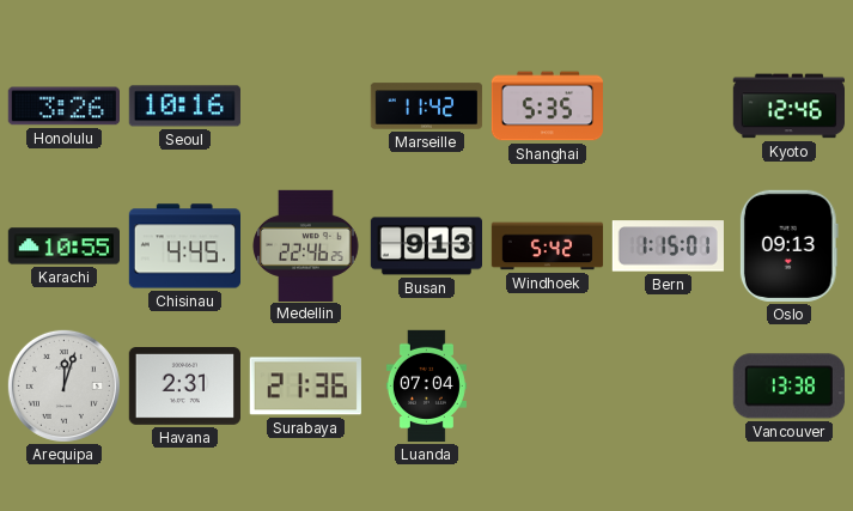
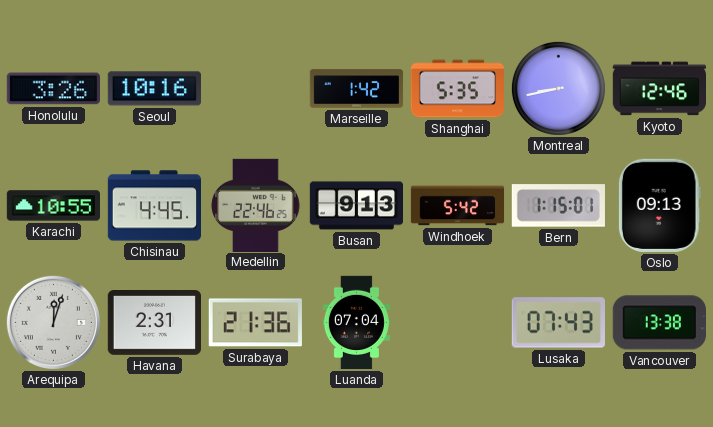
Marseille: 11:42 -> 1:42 (357, 89)
Montreal: none -> 8:43 (558, 88)
Lusaka: none -> 07:43 (558, 323)
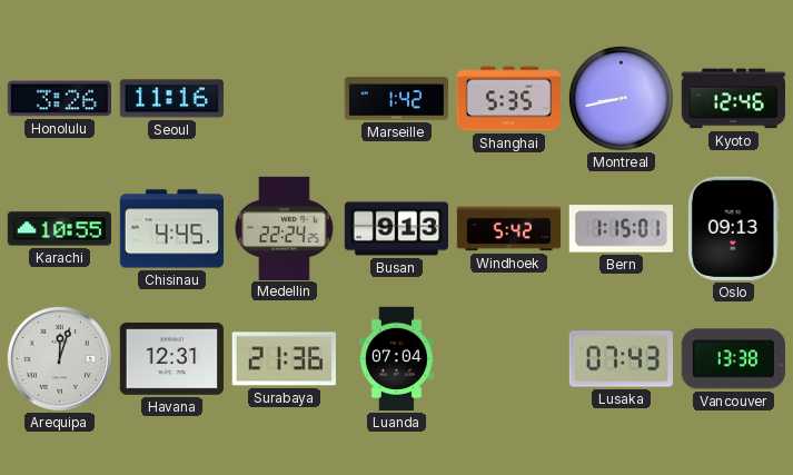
Seoul: 10:16 -> 11:16 (171, 99)
Medellin: 22:46 -> 22:24 (285, 228)
Havana: 2:31 -> 12:31 (171, 359)
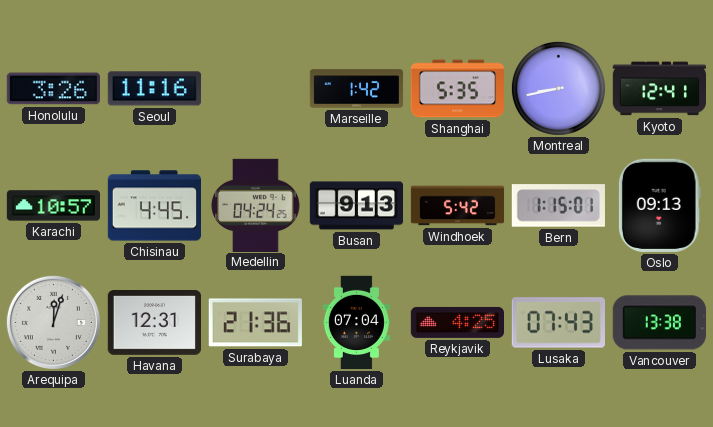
Kyoto: 12:46 -> 12:41 (659, 89)
Karachi: 10:55 -> 10:57 (53, 206)
Medellin: 22:24 -> 04:24 (256, 205)
Reykjavik: none -> 4:25 (457, 322)
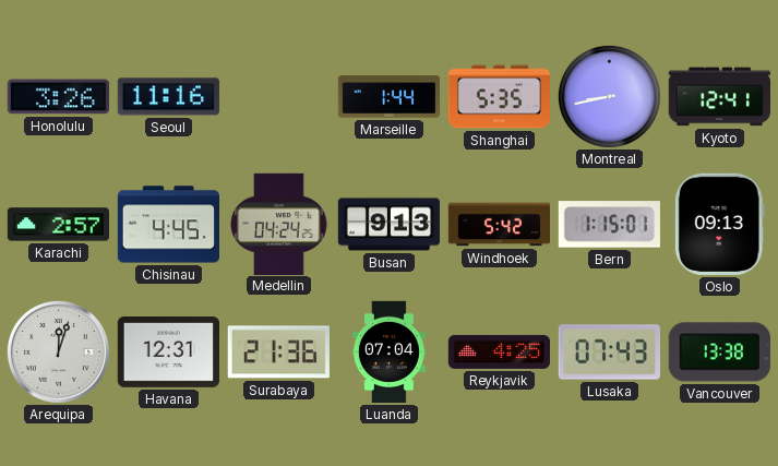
Marseille: 1:42 -> 1:44 (390, 97)
Karachi: 10:57 -> 2:57 (58, 225)
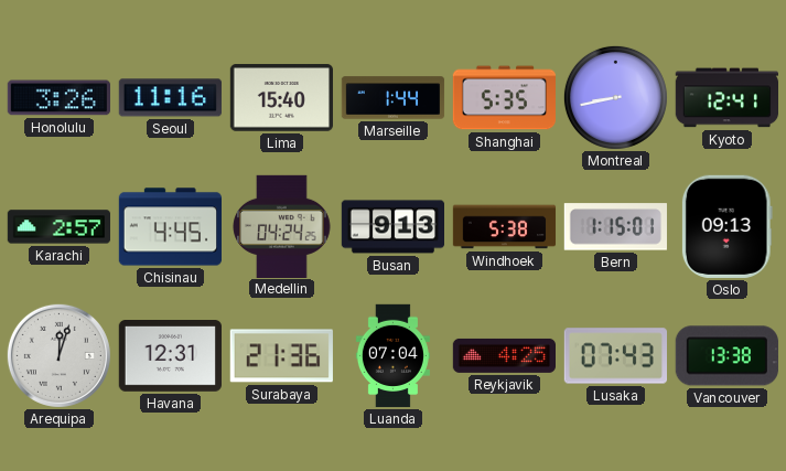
Lima: none -> 15:40 (281, 98)
Windhoek: 5:42 -> 5:38 (505, 227)
